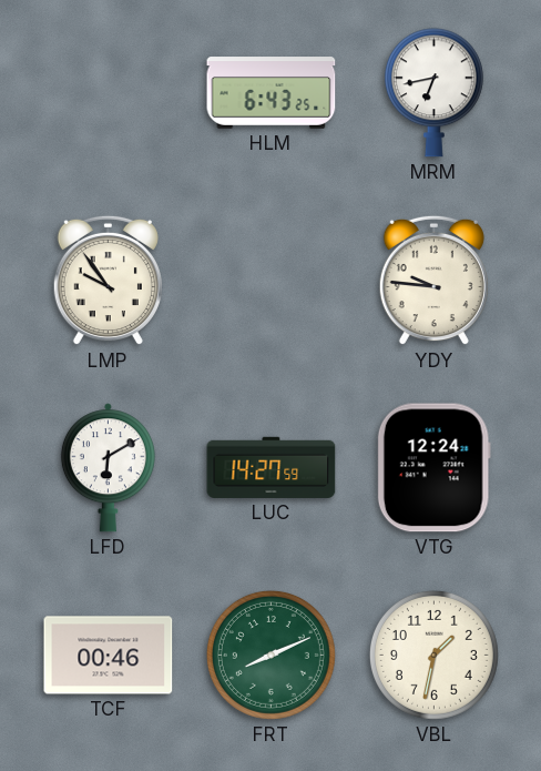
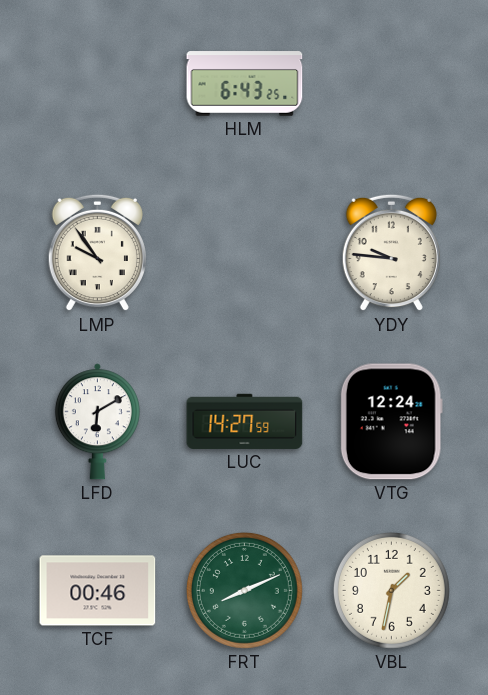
MRM: 6:43 -> none (433, 93)
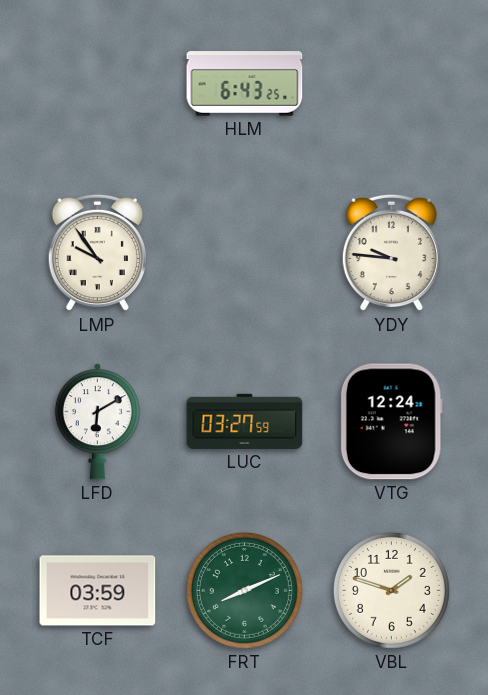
LUC: 14:27 -> 03:27 (245, 421)
TCF: 00:46 -> 03:59 (98, 591)
VBL: 1:32 -> 1:48 (391, 590)
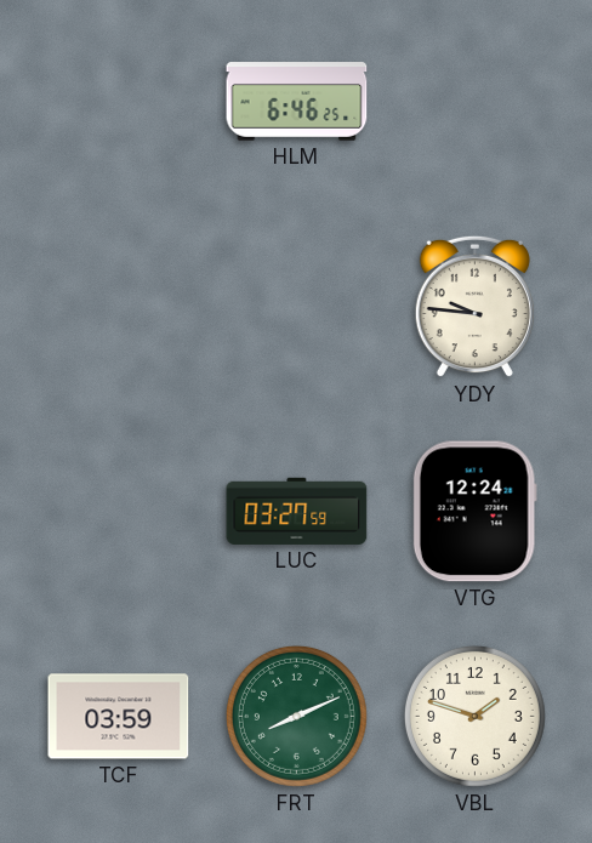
HLM: 6:43 -> 6:46 (297, 102)
LMP: 9:54 -> none (97, 253)
LFD: 6:10 -> none (97, 422)
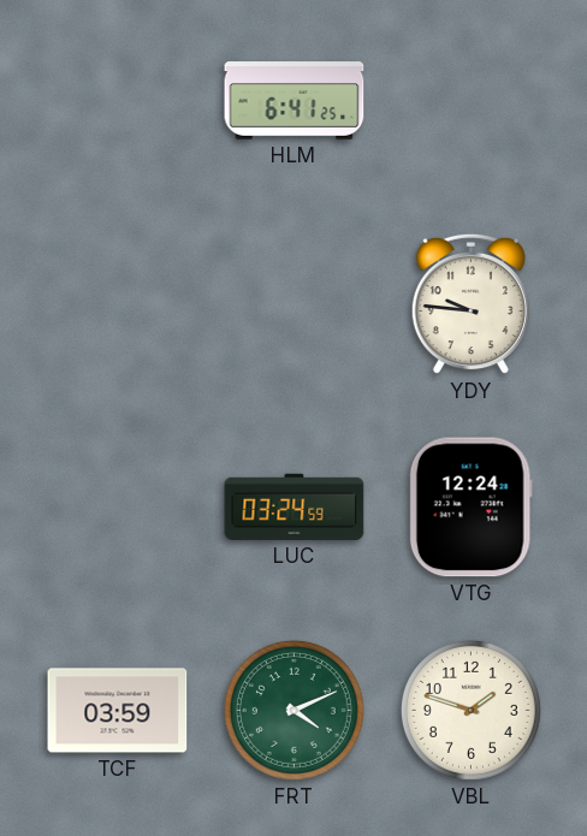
HLM: 6:46 -> 6:41 (295, 101)
LUC: 03:27 -> 03:24 (295, 506)
FRT: 8:11 -> 4:11 (293, 710)
